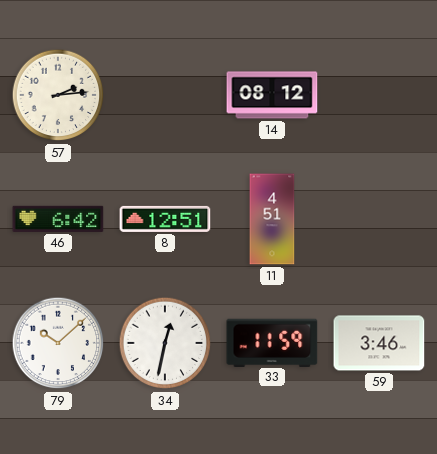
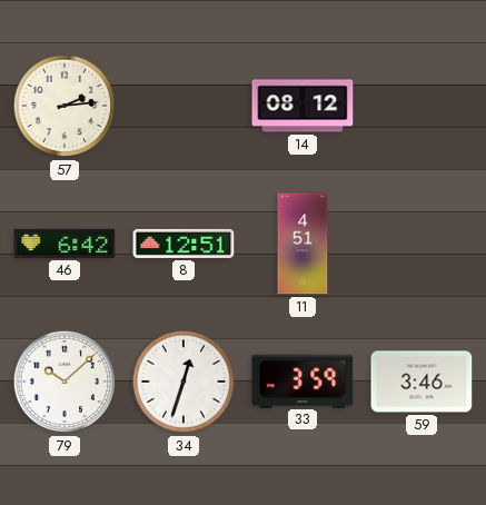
34: 12:32 -> 12:33 (184, 382)
33: 11:59 -> 3:59 (302, 380)
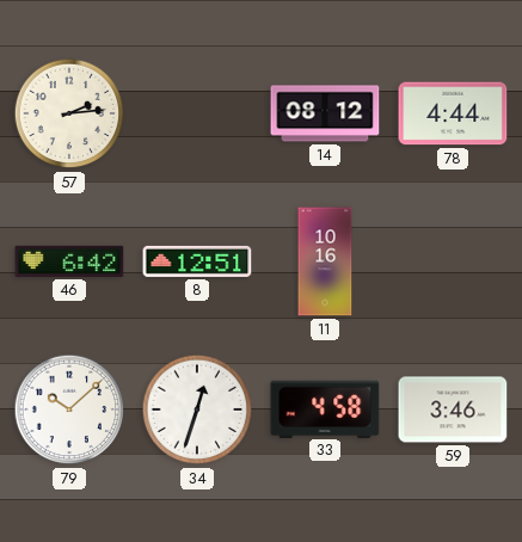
78: none -> 4:44 (453, 113)
11: 4:51 -> 10:16 (325, 261)
33: 3:59 -> 4:58 (325, 408)
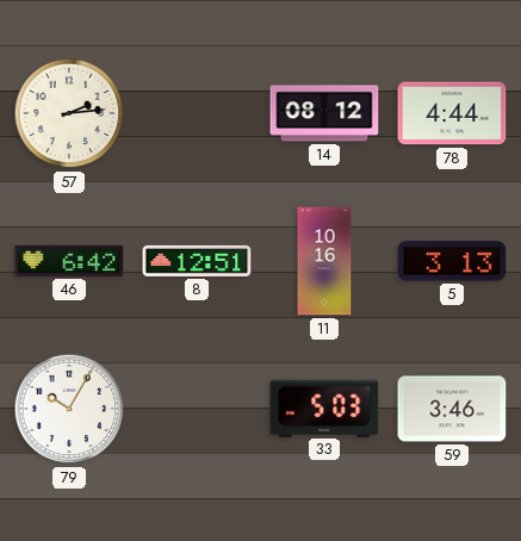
5: none -> 3:13 (452, 261)
79: 10:08 -> 10:05 (69, 409)
34: 12:33 -> none (197, 409)
33: 4:58 -> 5:03 (324, 408)
